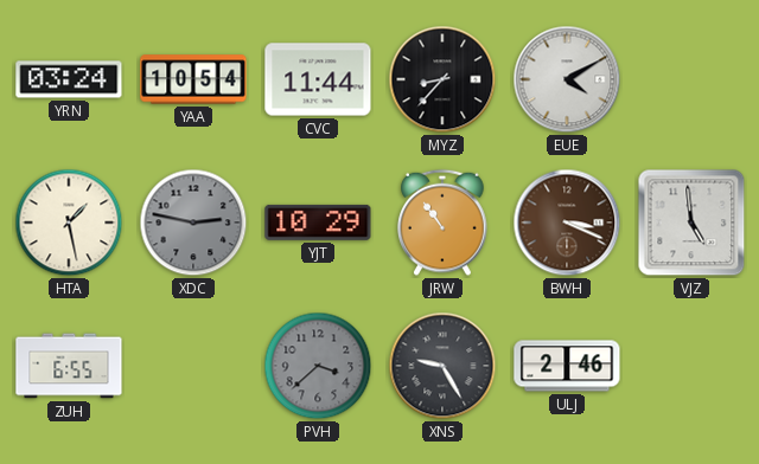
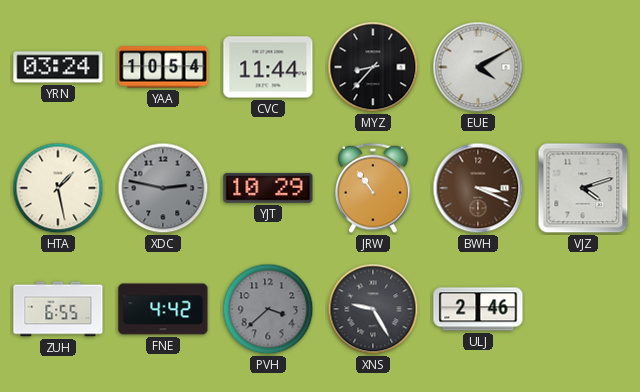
VJZ: 4:59 -> 4:12 (583, 188)
FNE: none -> 4:42 (163, 309)
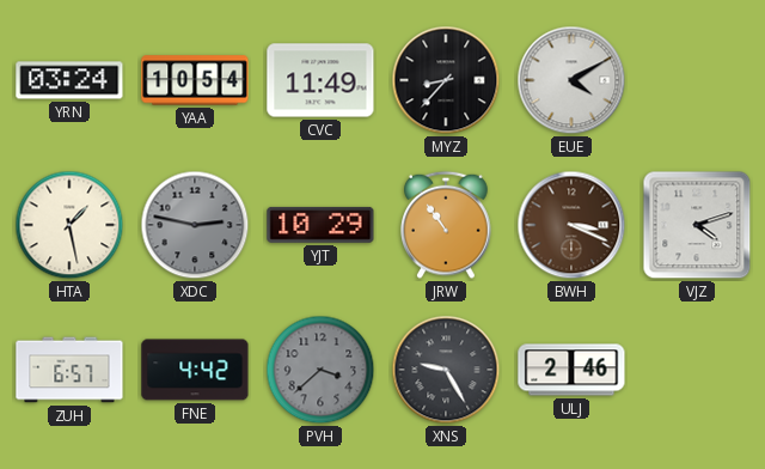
CVC: 11:44 -> 11:49 (320, 80)
ZUH: 6:55 -> 6:57 (69, 370)
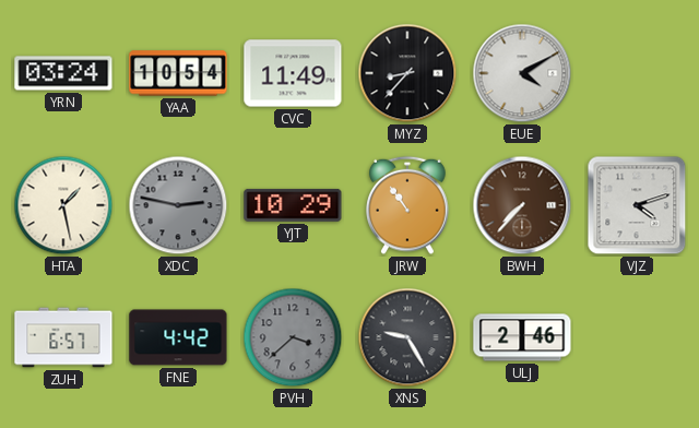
BWH: 3:19 -> 7:37 (522, 205)
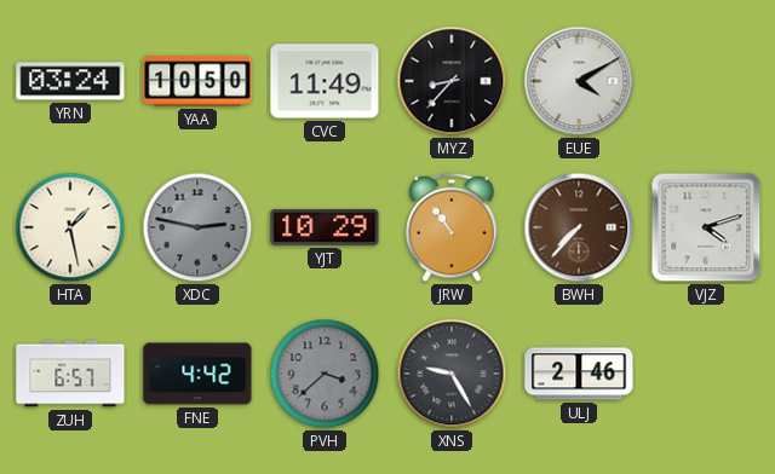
YAA: 10:54 -> 10:50 (197, 81)
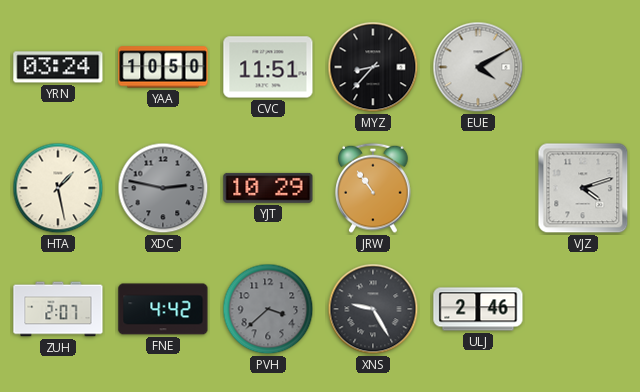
CVC: 11:49 -> 11:51 (268, 67)
BWH: 7:37 -> none (579, 227)
ZUH: 6:57 -> 2:07 (58, 309)
